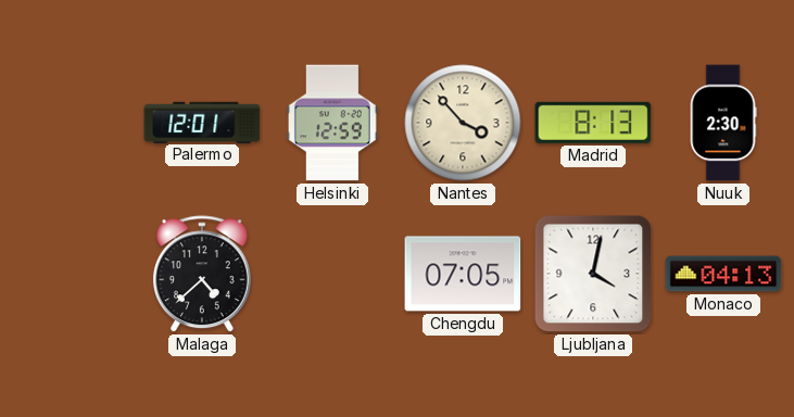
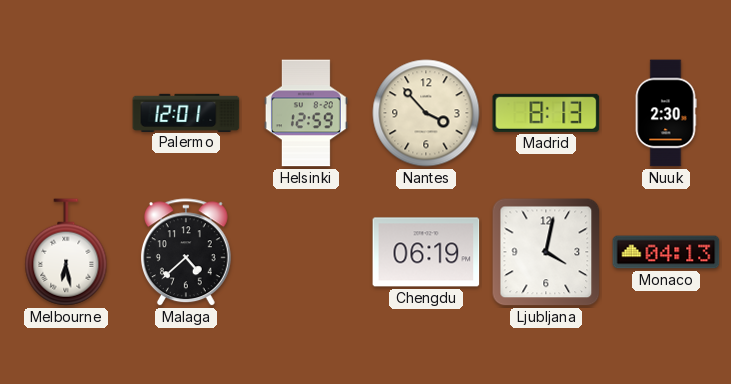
Melbourne: none -> 6:28 (66, 252)
Chengdu: 07:05 -> 06:19 (426, 252)
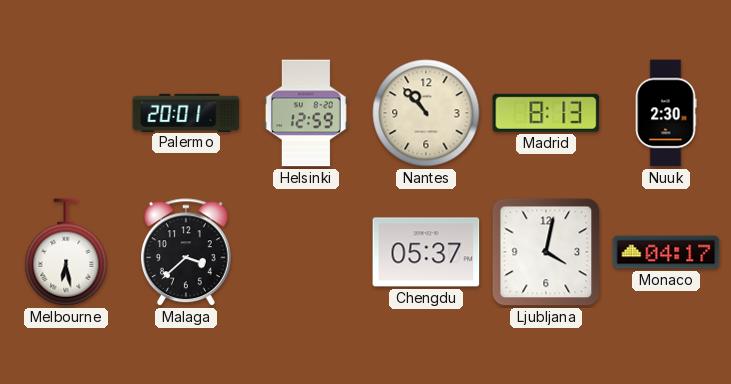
Palermo: 12:01 -> 20:01 (186, 112)
Nantes: 3:53 -> 10:53 (426, 113)
Malaga: 4:38 -> 3:38 (186, 253)
Chengdu: 06:19 -> 05:37 (426, 252)
Monaco: 04:13 -> 04:17 (666, 252)
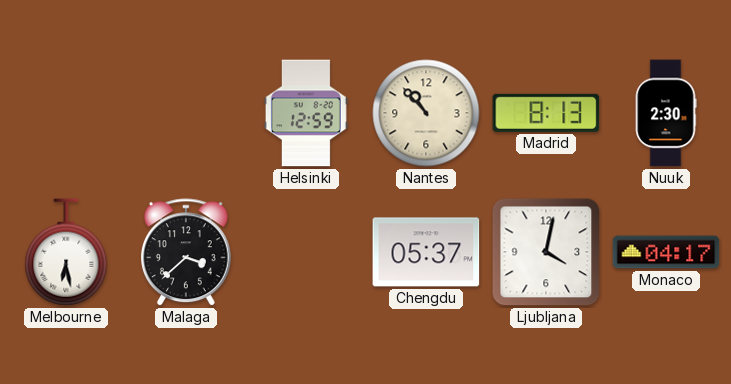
Palermo: 20:01 -> none (186, 112)
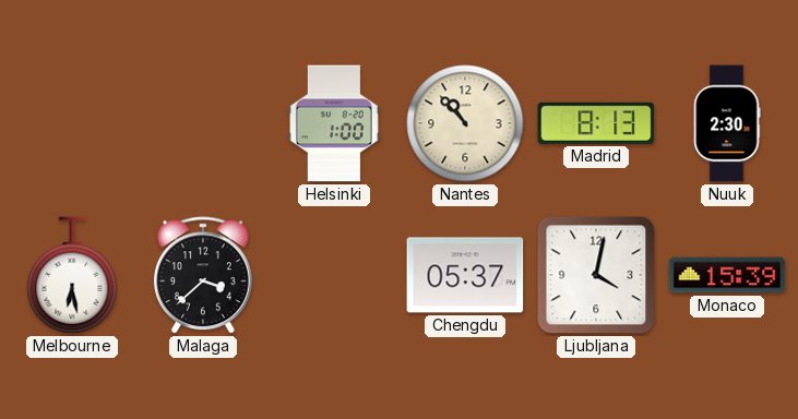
Helsinki: 12:59 -> 1:00 (334, 123)
Monaco: 04:17 -> 15:39 (727, 275)
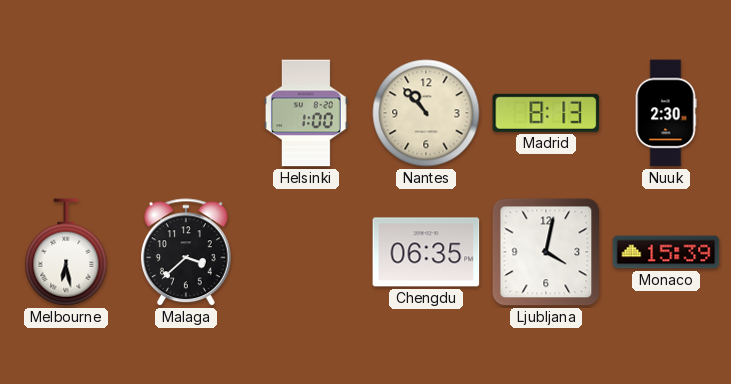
Chengdu: 05:37 -> 06:35 (426, 252)
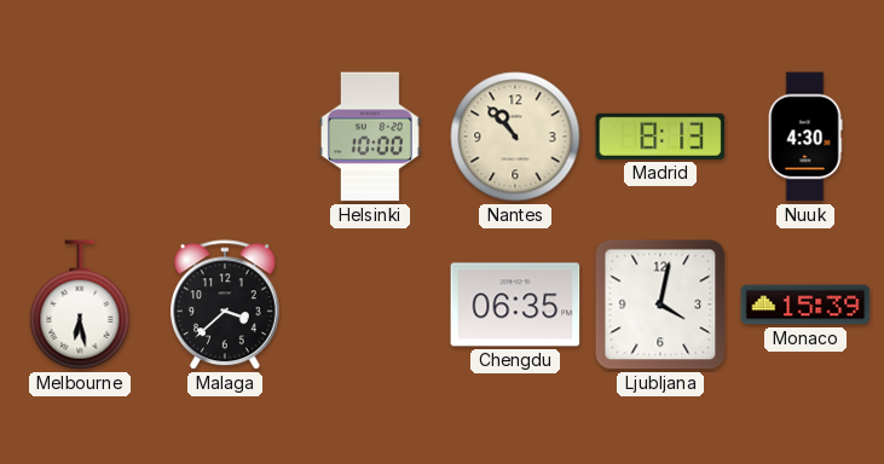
Helsinki: 1:00 -> 10:00 (370, 137)
Nuuk: 2:30 -> 4:30 (805, 137)
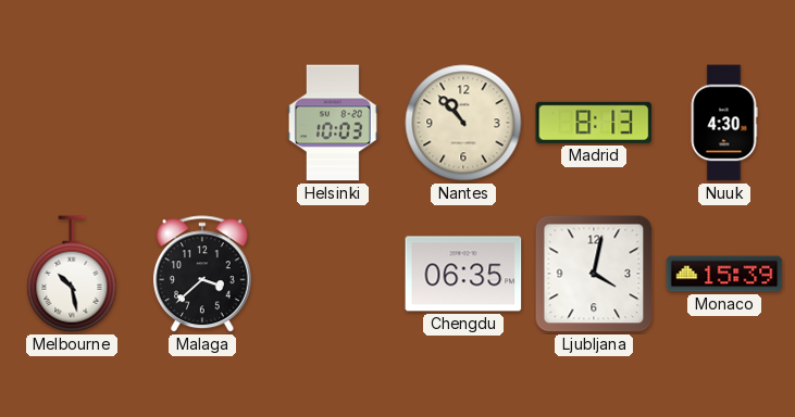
Helsinki: 10:00 -> 10:03 (333, 123)
Melbourne: 6:28 -> 10:28 (72, 274)
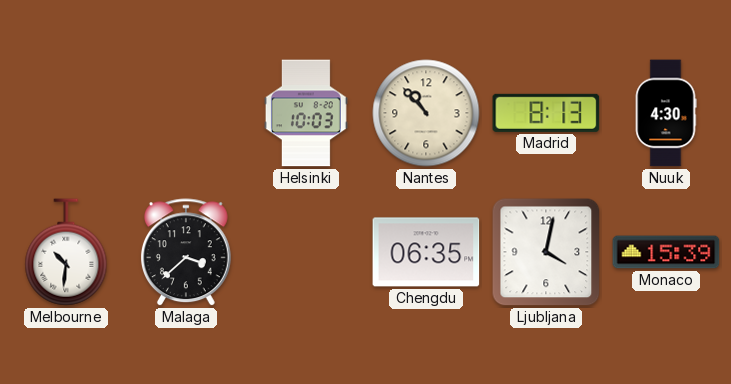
Melbourne: 10:28 -> 10:31 (66, 252)
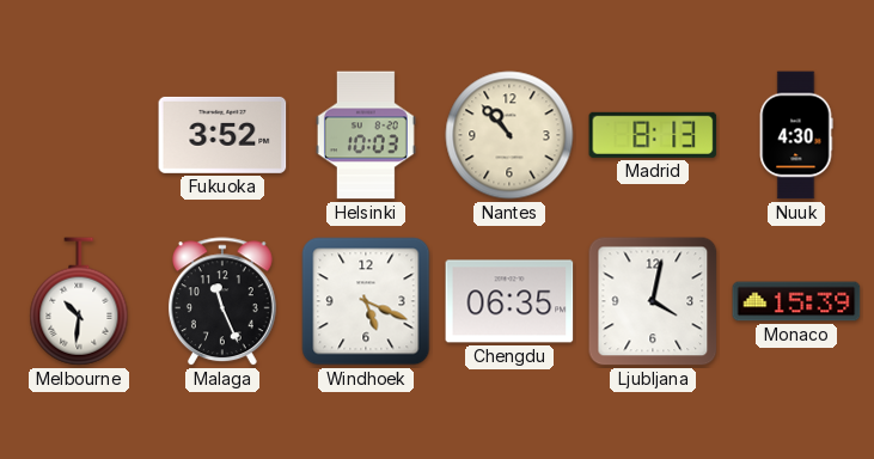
Fukuoka: none -> 3:52 (222, 135)
Malaga: 3:38 -> 11:26 (222, 302)
Windhoek: none -> 5:19 (366, 301)
